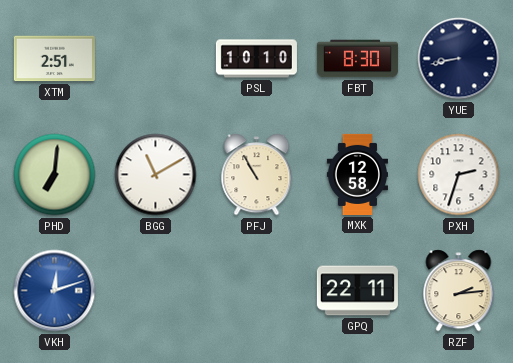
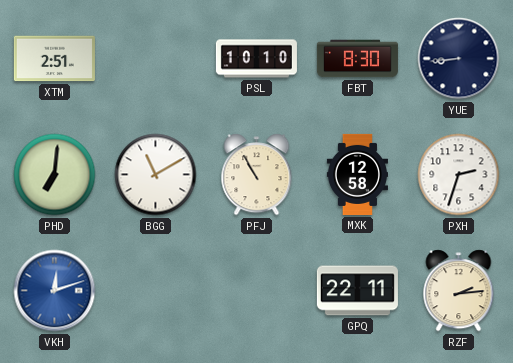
YUE: 8:43 -> 8:44 (459, 59)
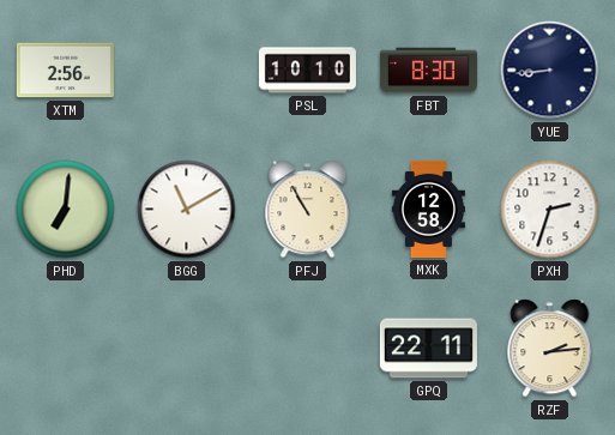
XTM: 2:51 -> 2:56 (65, 71)
VKH: 12:12 -> none (55, 291)
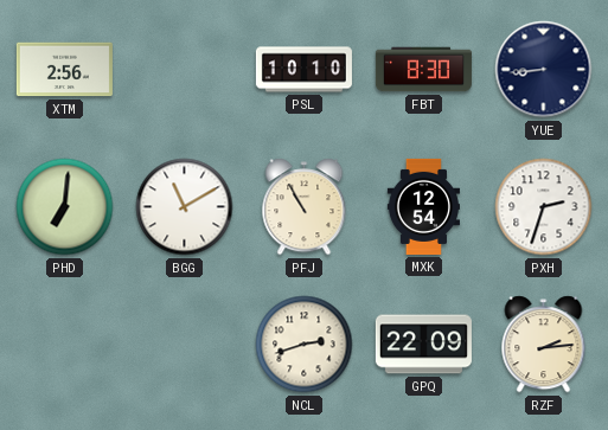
MXK: 12:58 -> 12:54 (423, 206)
NCL: none -> 2:42 (305, 345)
GPQ: 22:11 -> 22:09 (423, 345)
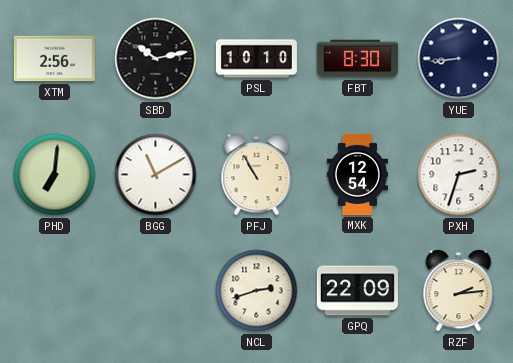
SBD: none -> 10:13 (156, 59)
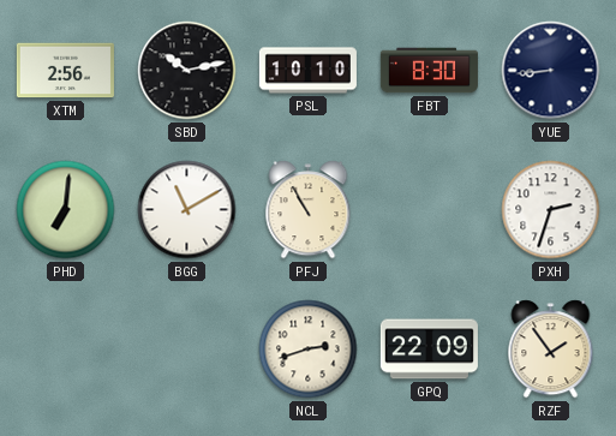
MXK: 12:54 -> none (357, 174)
RZF: 2:14 -> 1:54 (551, 350)
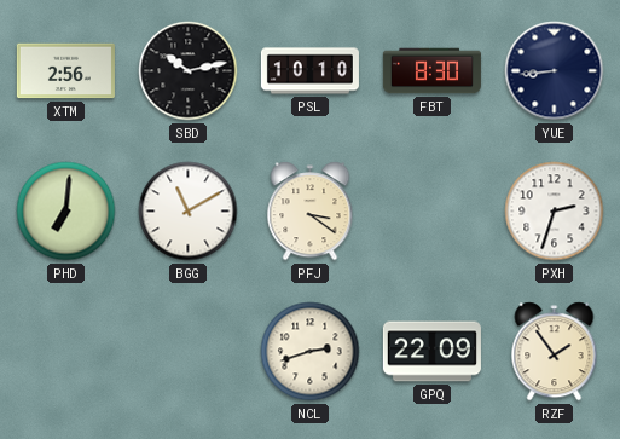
PFJ: 10:55 -> 3:21 (311, 212)
